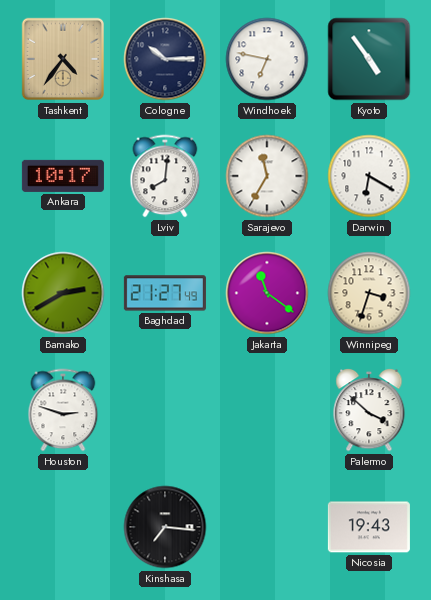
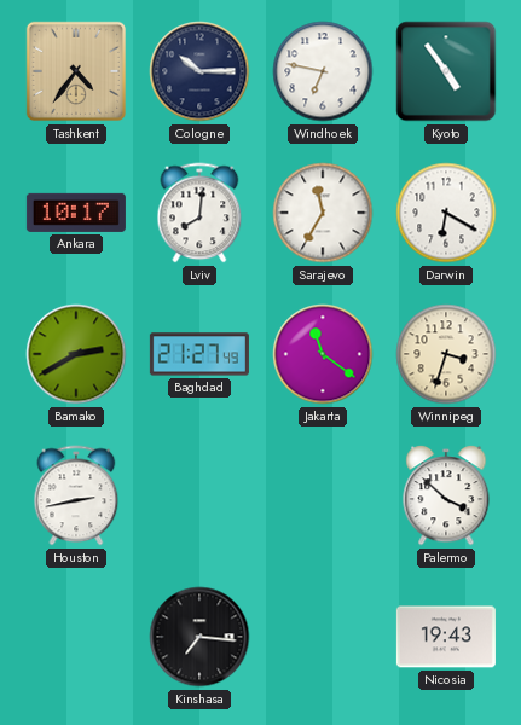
Houston: 2:48 -> 2:43 (76, 495)
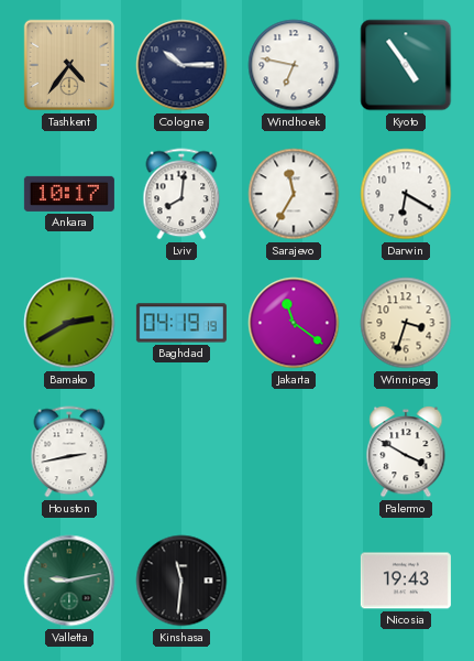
Baghdad: 21:27 -> 04:19 (181, 323)
Palermo: 3:52 -> 3:50 (406, 452)
Valletta: none -> 9:13 (69, 581)
Kinshasa: 7:16 -> 11:31 (181, 581)
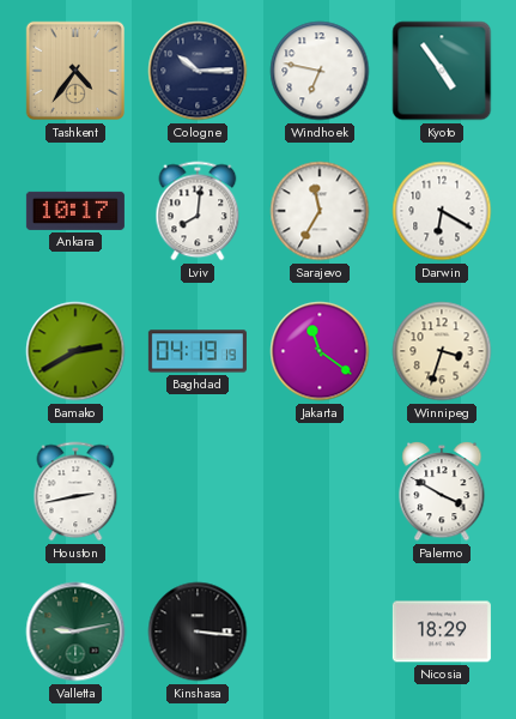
Kinshasa: 11:31 -> 3:16 (198, 632)
Nicosia: 19:43 -> 18:29 (442, 632)
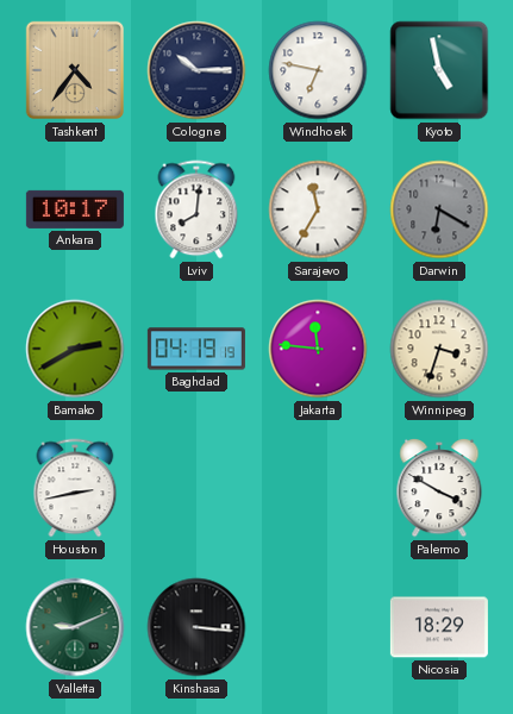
Kyoto: 4:54 -> 4:58 (439, 70)
Darwin dial: white -> grey (439, 209)
Jakarta: 11:21 -> 11:46 (318, 349)
Valletta: 9:13 -> 9:11 (75, 627)
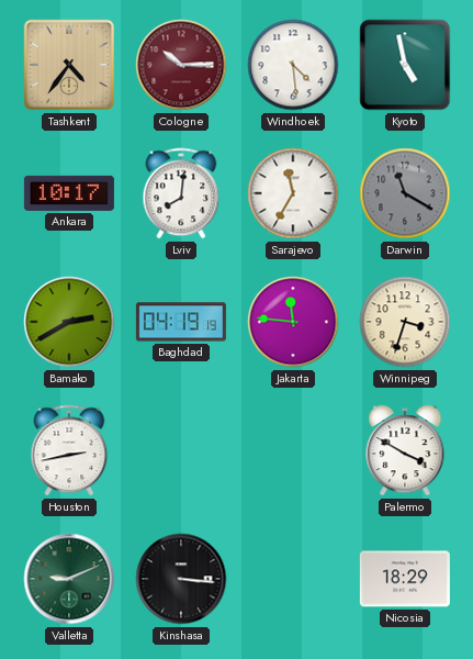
Cologne dial: navy -> burgundy (181, 65)
Windhoek: 6:47 -> 4:29 (293, 65)
Darwin: 6:20 -> 11:20 (405, 193)
